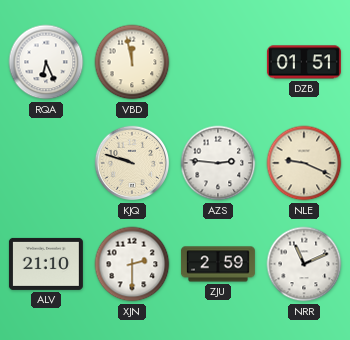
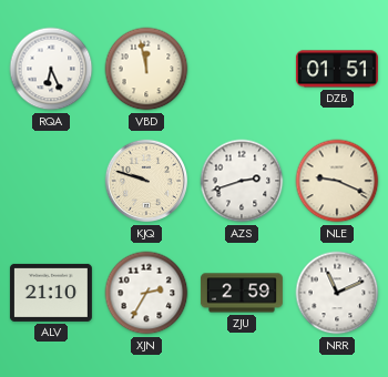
AZS: 2:46 -> 2:42 (242, 181)
XJN: 2:30 -> 2:35 (146, 293)
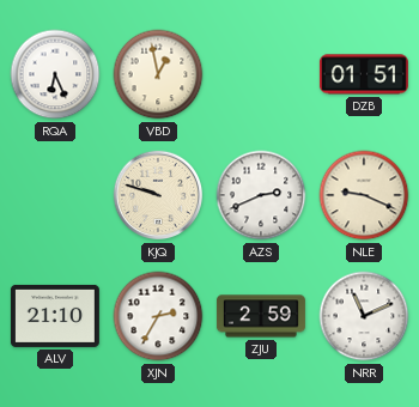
VBD: 11:58 -> 12:58 (158, 74)
AZS: 2:42 -> 2:41 (261, 195)
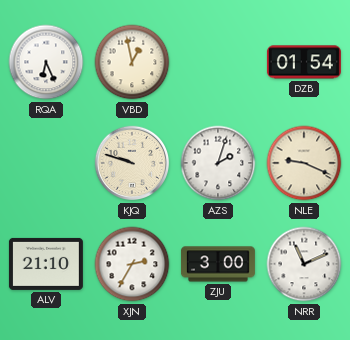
DZB: 01:51 -> 01:54 (304, 62)
AZS: 2:41 -> 2:03 (218, 163)
ZJU: 2:59 -> 3:00 (218, 264)
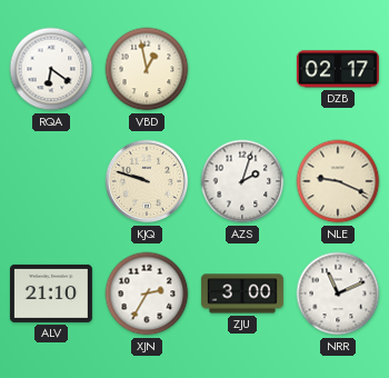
RQA: 6:26 -> 6:21 (51, 69)
DZB: 01:54 -> 02:17 (338, 69)
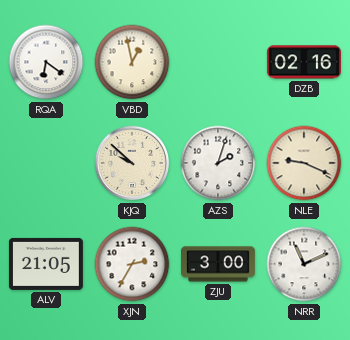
DZB: 02:17 -> 02:16 (304, 62)
KJQ: 9:48 -> 9:52 (132, 163)
ALV: 21:10 -> 21:05 (46, 264)
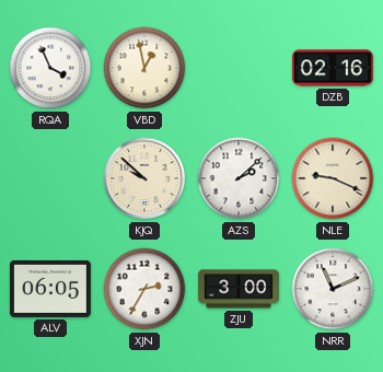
RQA: 6:21 -> 3:56 (50, 68)
AZS: 2:03 -> 2:08 (239, 178)
ALV: 21:05 -> 06:05 (50, 289)
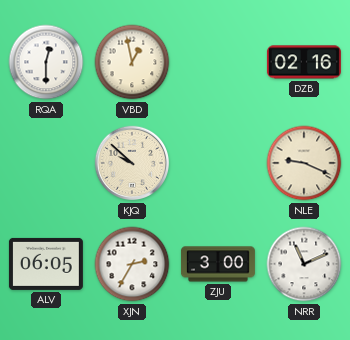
RQA: 3:56 -> 12:30 (46, 62)
AZS: 2:08 -> none (239, 178)
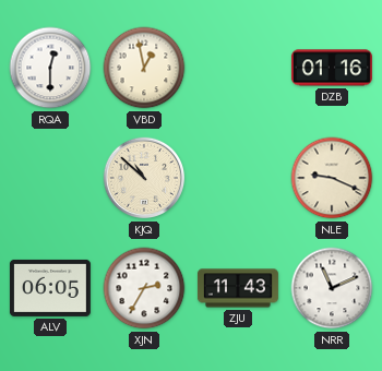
DZB: 02:16 -> 01:16 (332, 68)
KJQ: 9:52 -> 10:52 (144, 178)
ZJU: 3:00 -> 11:43 (238, 288)
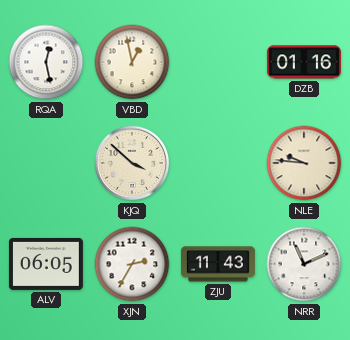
RQA: 12:30 -> 12:28 (46, 62)
KJQ: 10:52 -> 3:52 (132, 163)
NLE: 9:19 -> 9:46 (304, 163)
